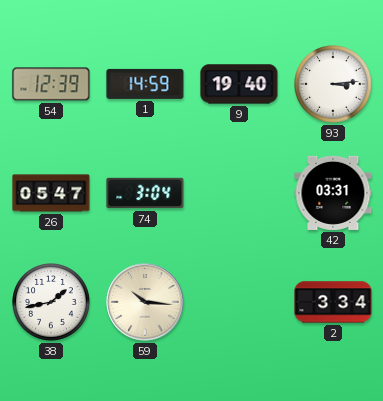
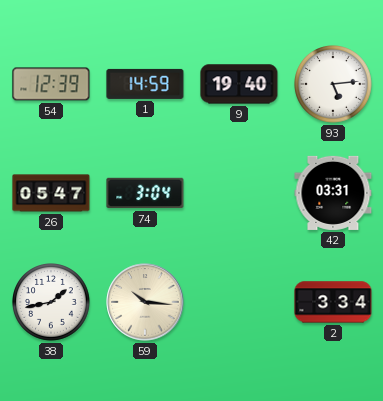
93: 3:14 -> 5:14 (334, 85)
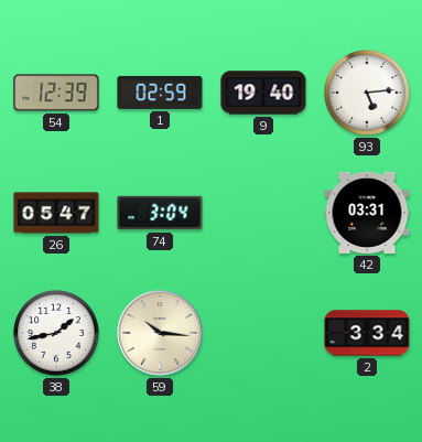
1: 14:59 -> 02:59 (160, 93)
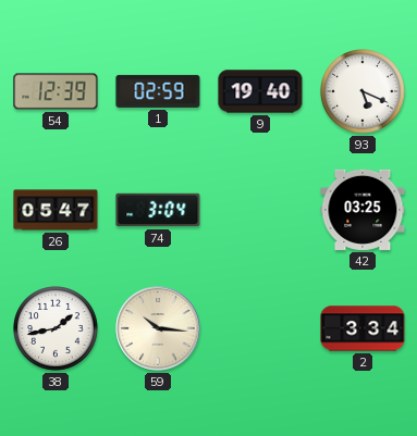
93: 5:14 -> 5:19 (364, 92)
42: 03:31 -> 03:25 (363, 210)
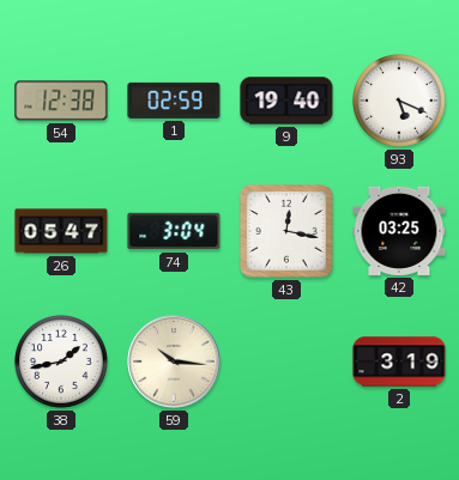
54: 12:39 -> 12:38 (61, 101)
43: none -> 12:17 (286, 231)
2: 3:34 -> 3:19 (399, 361)
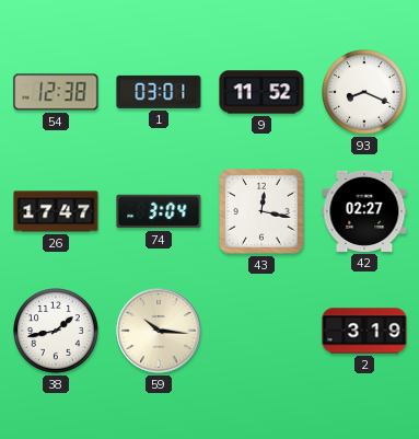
1: 02:59 -> 03:01 (159, 92)
9: 19:40 -> 11:52 (261, 92)
93: 5:19 -> 8:19 (365, 93)
26: 05:47 -> 17:47 (56, 211)
42: 03:25 -> 02:27 (364, 211)
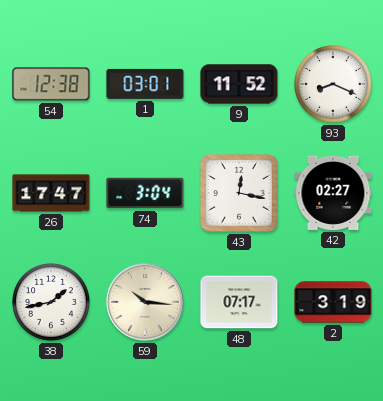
48: none -> 07:17 (239, 302)
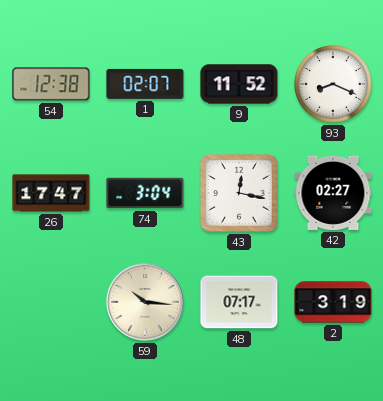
1: 03:01 -> 02:07 (145, 84)
38: 1:43 -> none (52, 303)
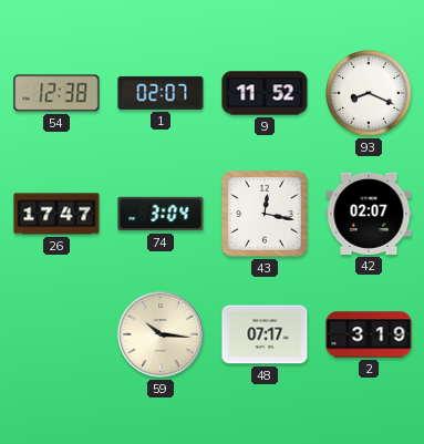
42: 02:27 -> 02:07 (369, 214)
